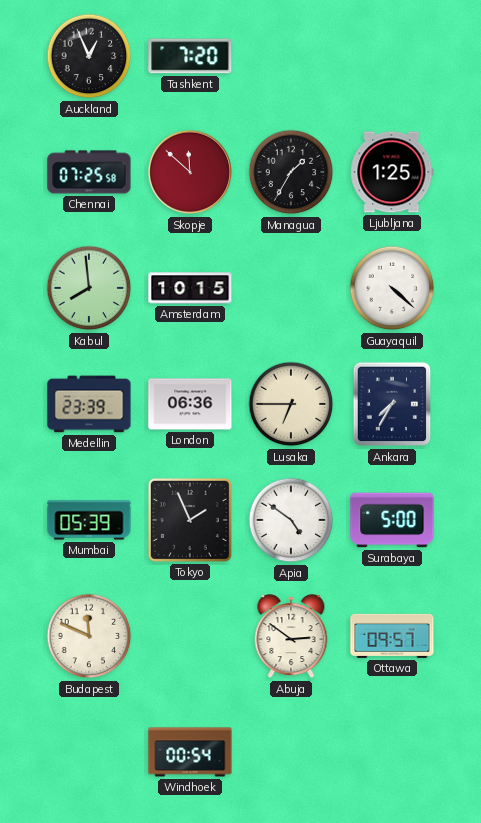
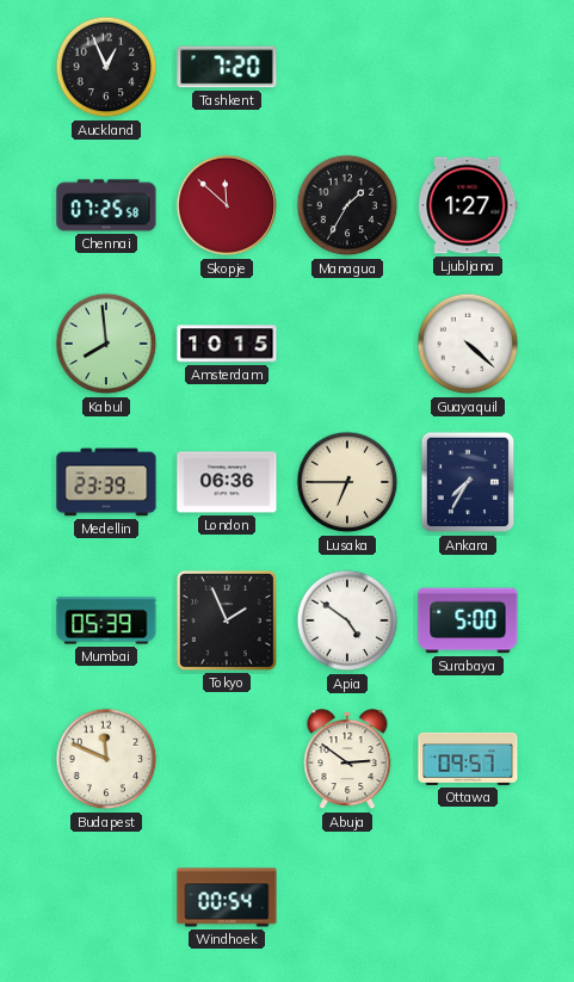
Ljubljana: 1:25 -> 1:27 (468, 205)
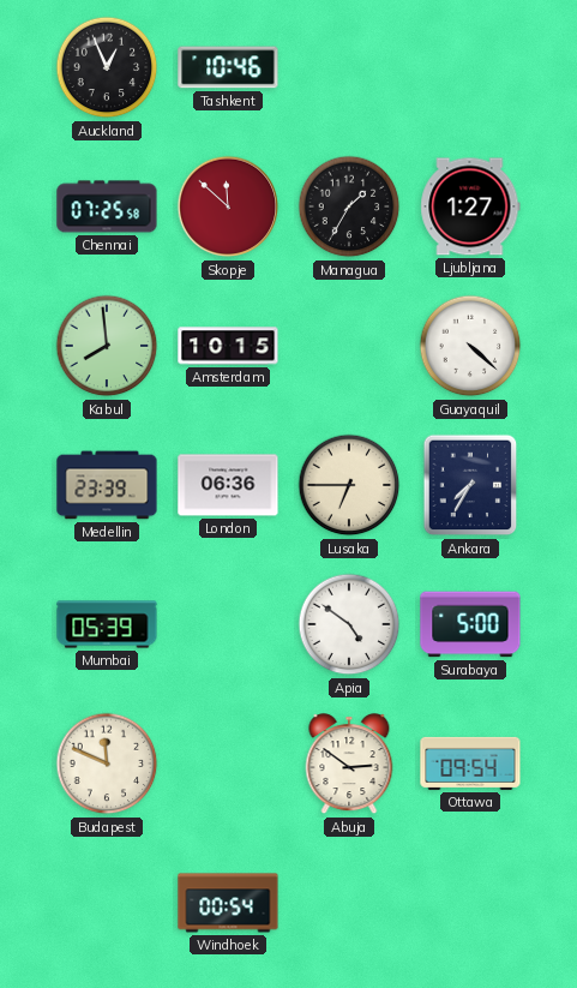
Tashkent: 7:20 -> 10:46 (228, 67)
Tokyo: 1:56 -> none (227, 620)
Ottawa: 09:57 -> 09:54 (470, 764)
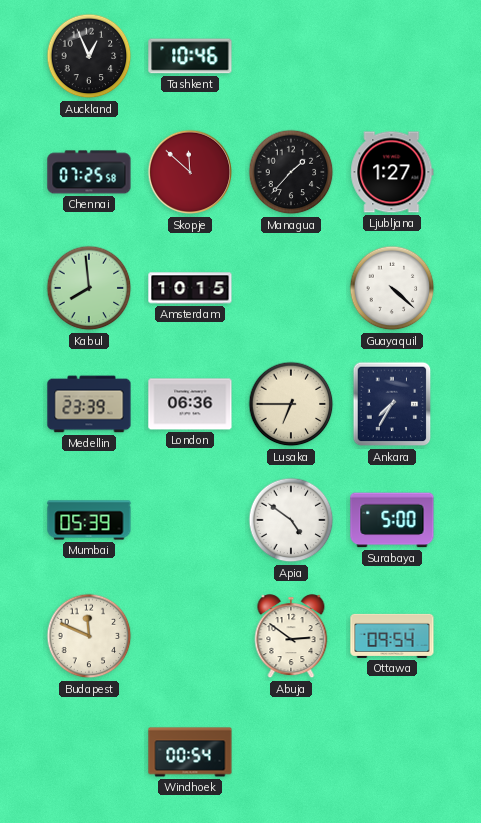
Managua: 1:35 -> 1:37 (291, 172)
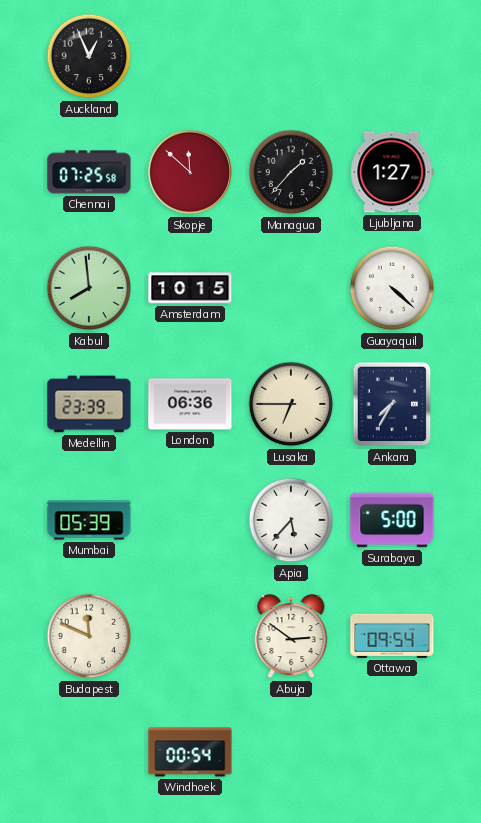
Tashkent: 10:46 -> none (190, 56)
Apia: 4:51 -> 5:37 (291, 520)
